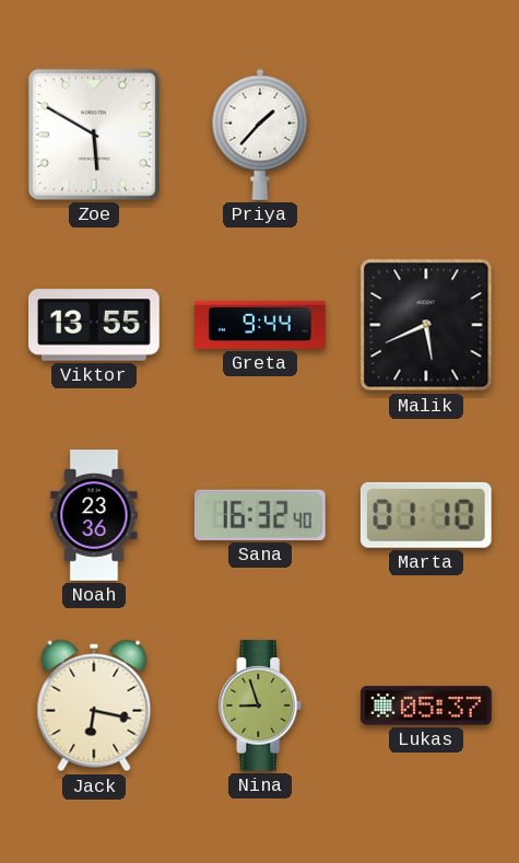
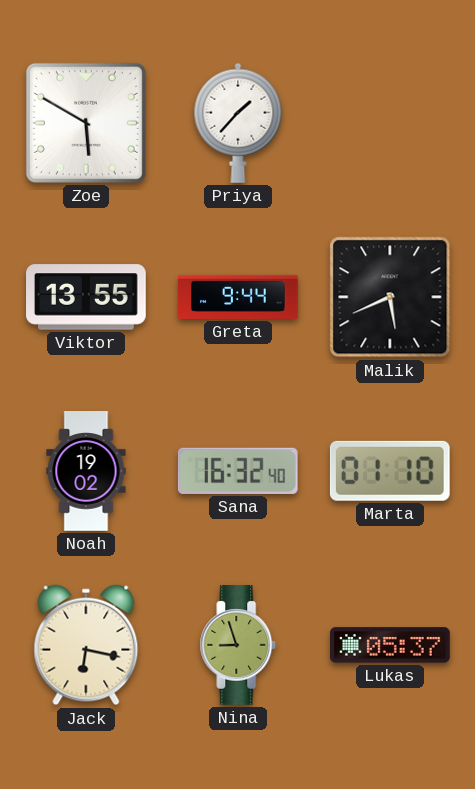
Noah: 23:36 -> 19:02 (86, 471)
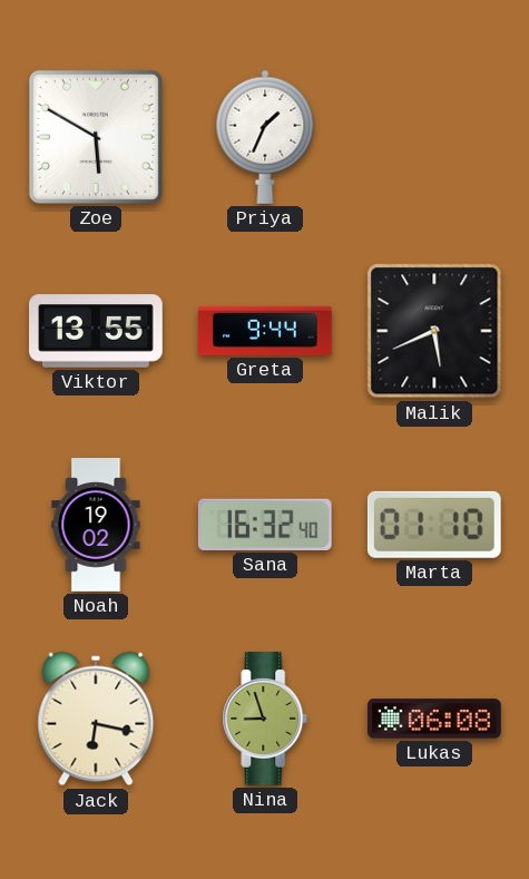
Priya: 1:37 -> 1:34 (265, 137)
Lukas: 05:37 -> 06:08 (435, 719)
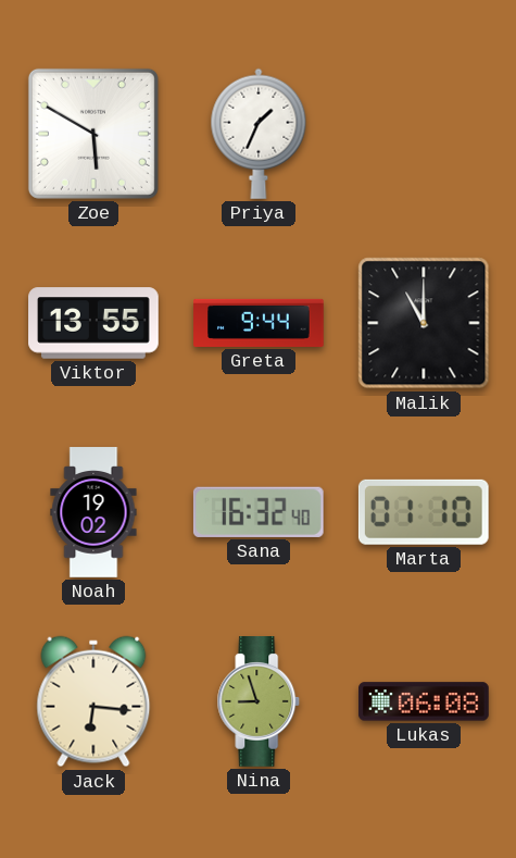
Malik: 5:41 -> 11:00 (424, 323)
Jack: 6:17 -> 6:16 (93, 701)
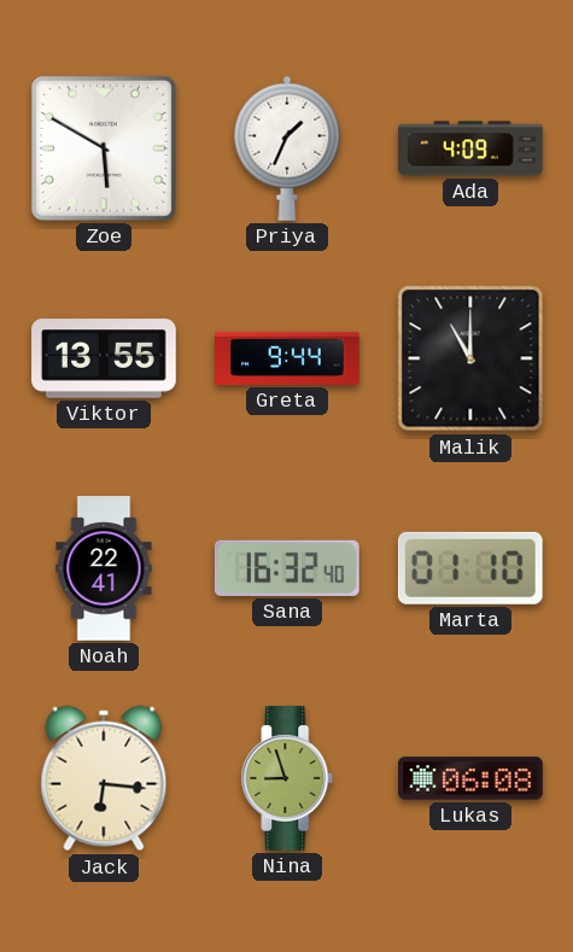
Ada: none -> 4:09 (470, 148)
Noah: 19:02 -> 22:41 (104, 568)
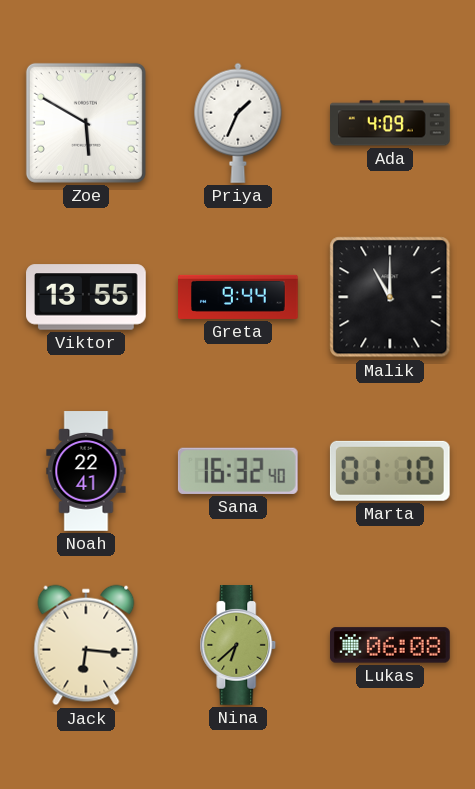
Nina: 8:57 -> 6:38 (238, 645)
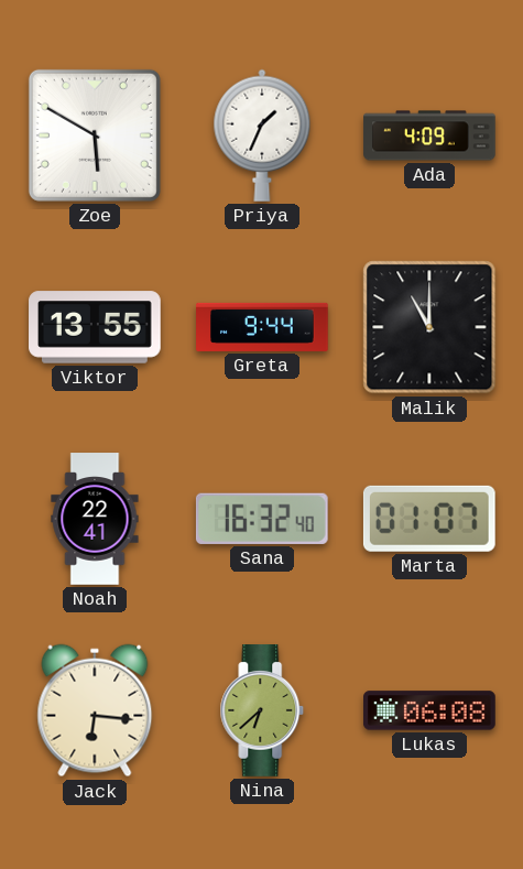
Marta: 01:10 -> 01:07 (429, 519)
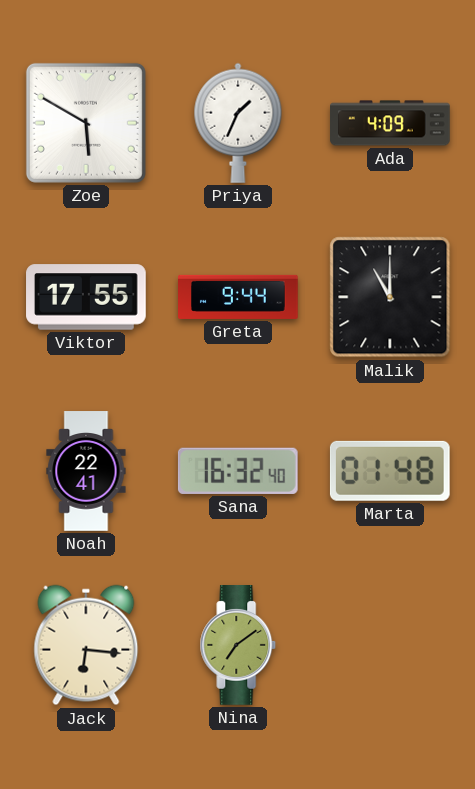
Viktor: 13:55 -> 17:55 (86, 297)
Marta: 01:07 -> 01:48 (390, 471)
Nina: 6:38 -> 7:09 (238, 645)
Lukas: 06:08 -> none (431, 710)
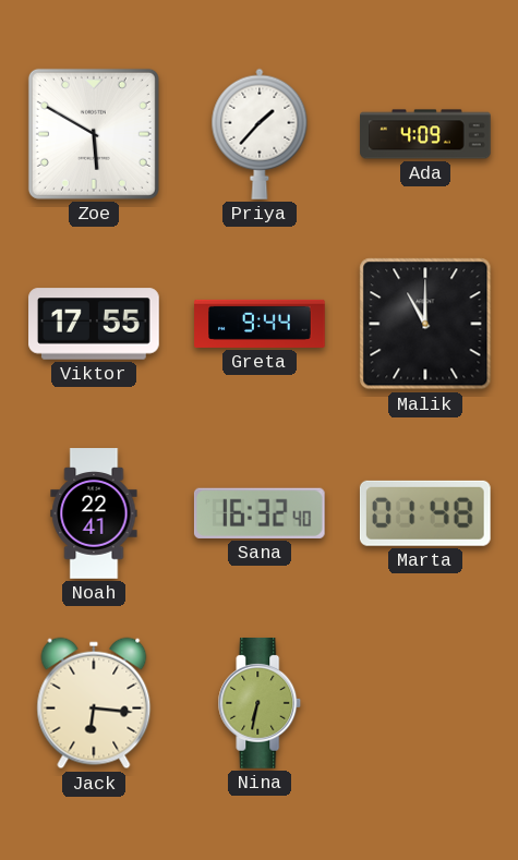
Priya: 1:34 -> 1:37 (260, 134)
Nina: 7:09 -> 6:32 (260, 703)
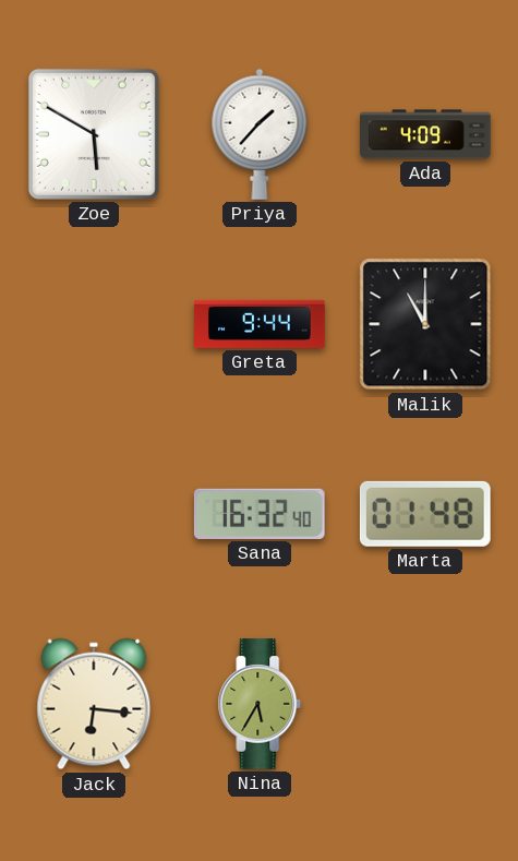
Viktor: 17:55 -> none (94, 324)
Noah: 22:41 -> none (94, 513)
Nina: 6:32 -> 5:35 (260, 704)
